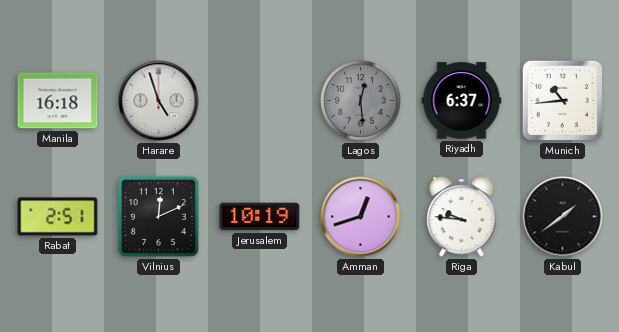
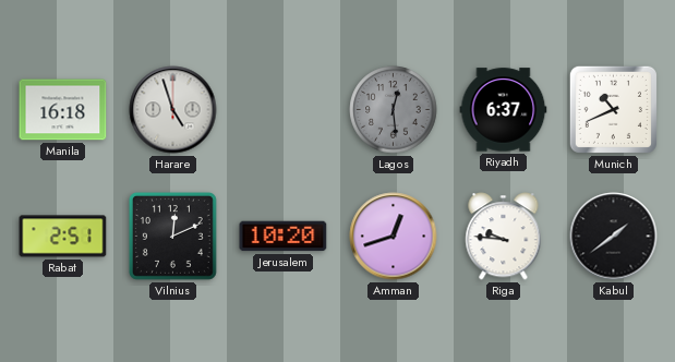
Munich: 10:44 -> 10:41 (613, 109)
Jerusalem: 10:19 -> 10:20 (284, 237)
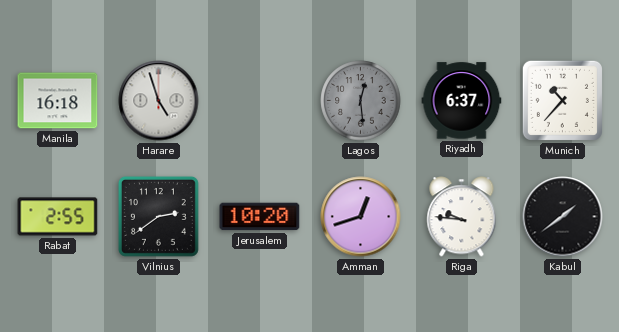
Munich: 10:41 -> 10:37 (562, 100)
Rabat: 2:51 -> 2:55 (58, 217)
Vilnius: 12:11 -> 2:39 (158, 216)
